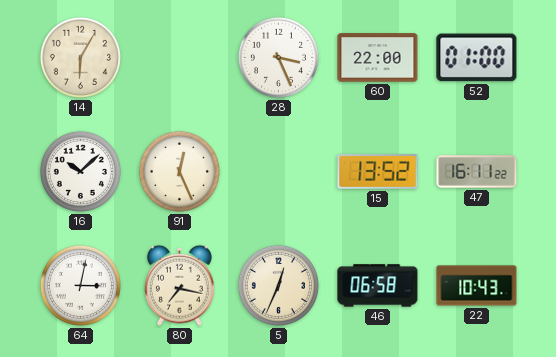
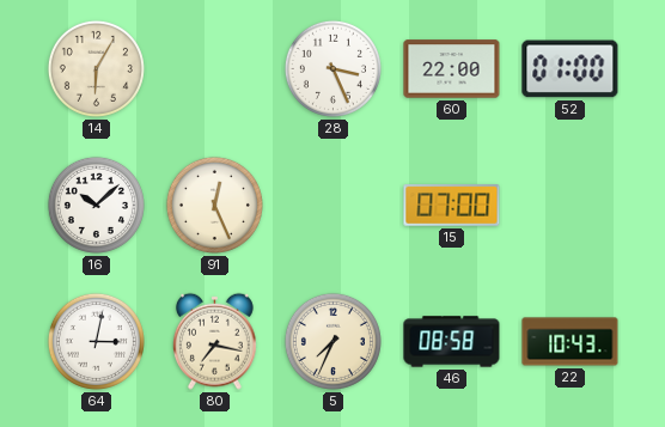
15: 13:52 -> 07:00 (452, 206)
47: 16:11 -> none (477, 172)
5: 12:34 -> 7:34 (332, 341)
46: 06:58 -> 08:58 (452, 342)
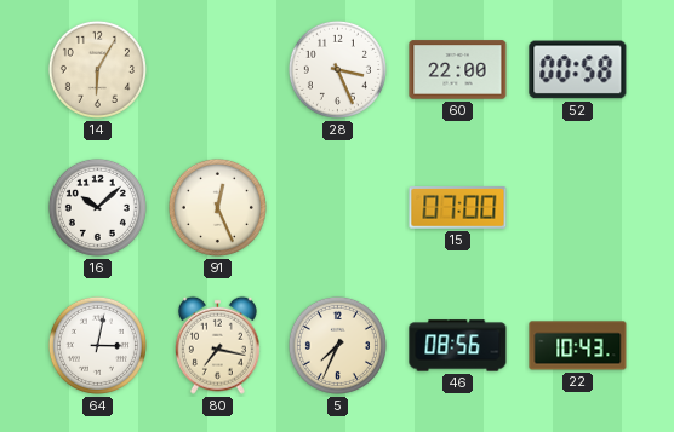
52: 01:00 -> 00:58 (578, 70)
46: 08:58 -> 08:56 (458, 346)
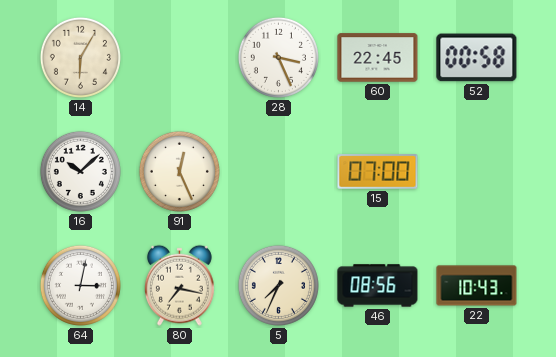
60: 22:00 -> 22:45 (378, 58)
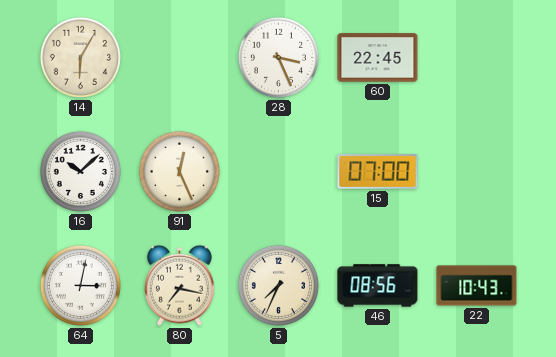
52: 00:58 -> none (477, 58)
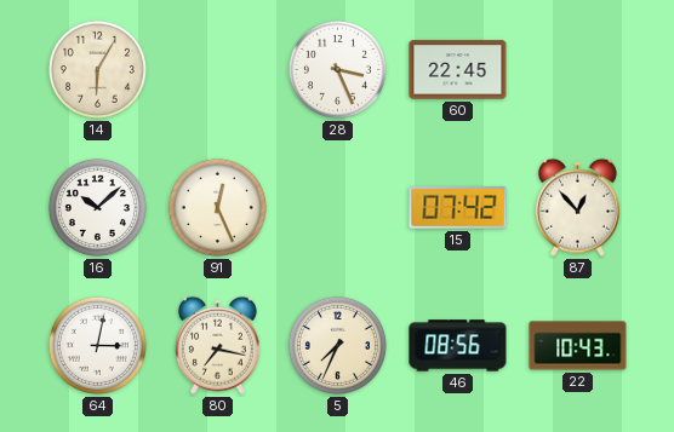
15: 07:00 -> 07:42 (458, 208)
87: none -> 12:53 (577, 207)
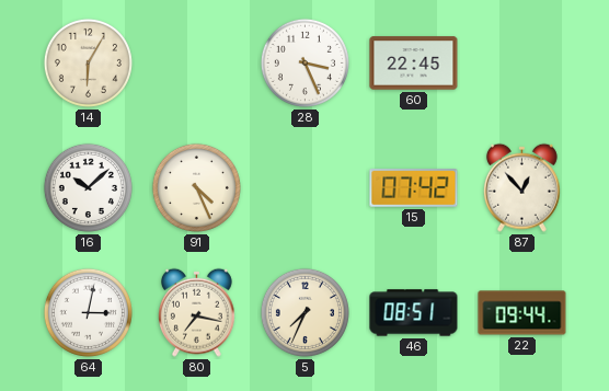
91: 12:26 -> 4:26 (196, 187)
46: 08:56 -> 08:51 (414, 313)
22: 10:43 -> 09:44 (522, 313)
